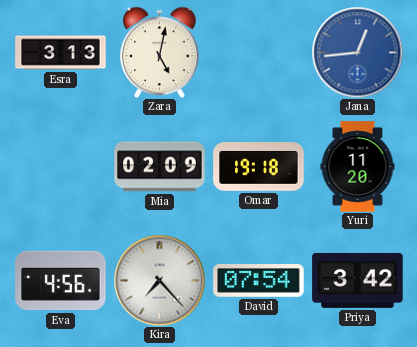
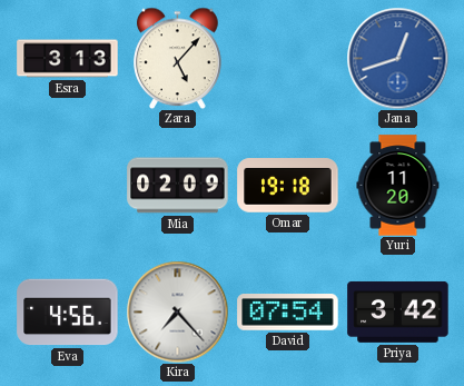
Zara: 5:02 -> 5:07 (178, 58)
Jana: 12:44 -> 12:42 (397, 58)
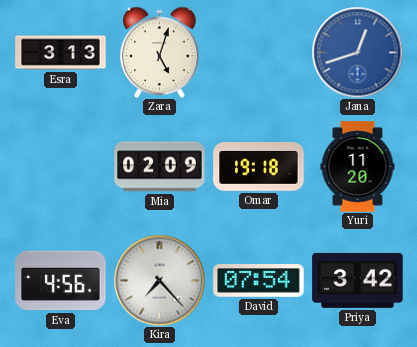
Zara: 5:07 -> 5:03 (160, 52)
